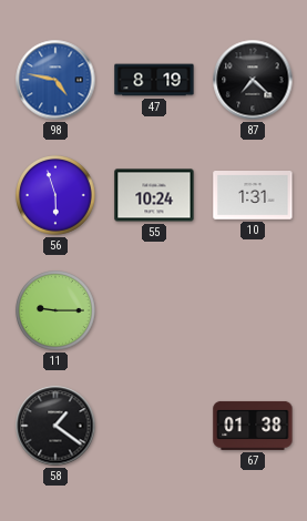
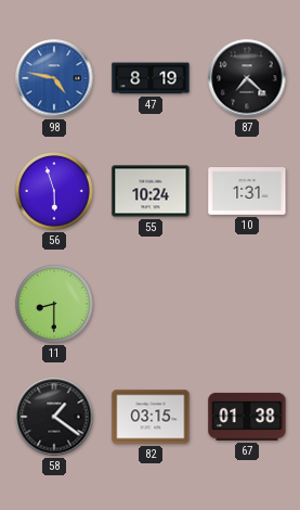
11: 9:15 -> 8:30 (54, 304)
82: none -> 03:15 (151, 417)
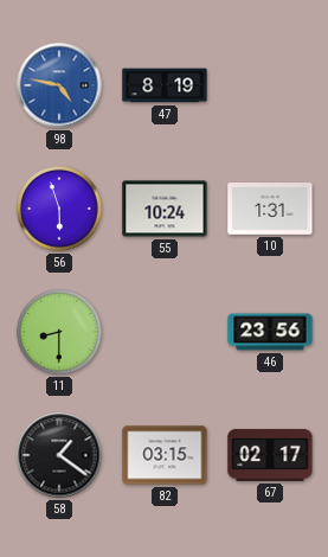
87: 7:22 -> none (247, 78)
46: none -> 23:56 (270, 332)
67: 01:38 -> 02:17 (270, 455)
